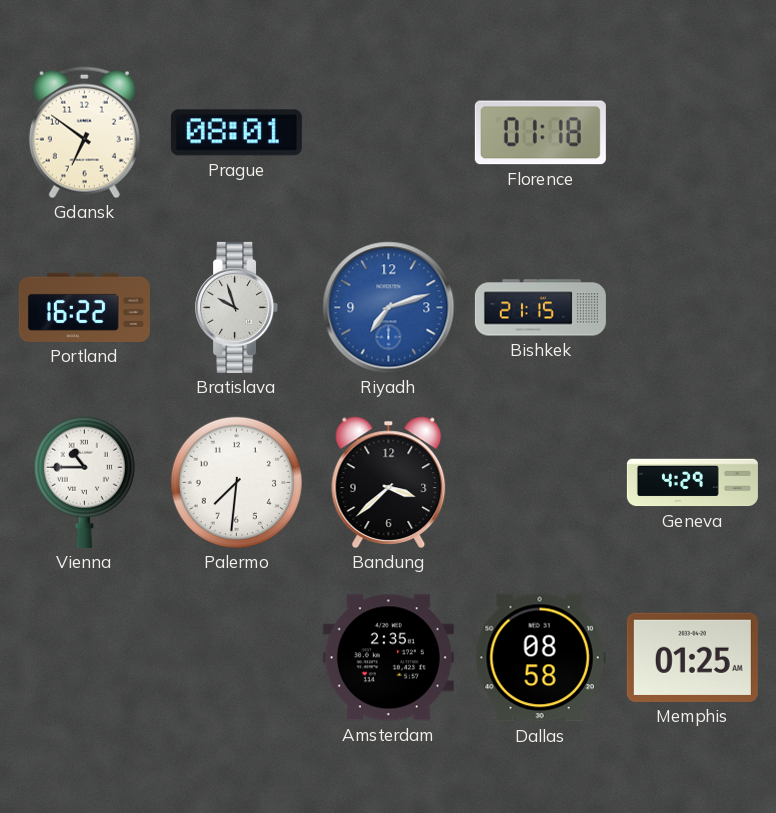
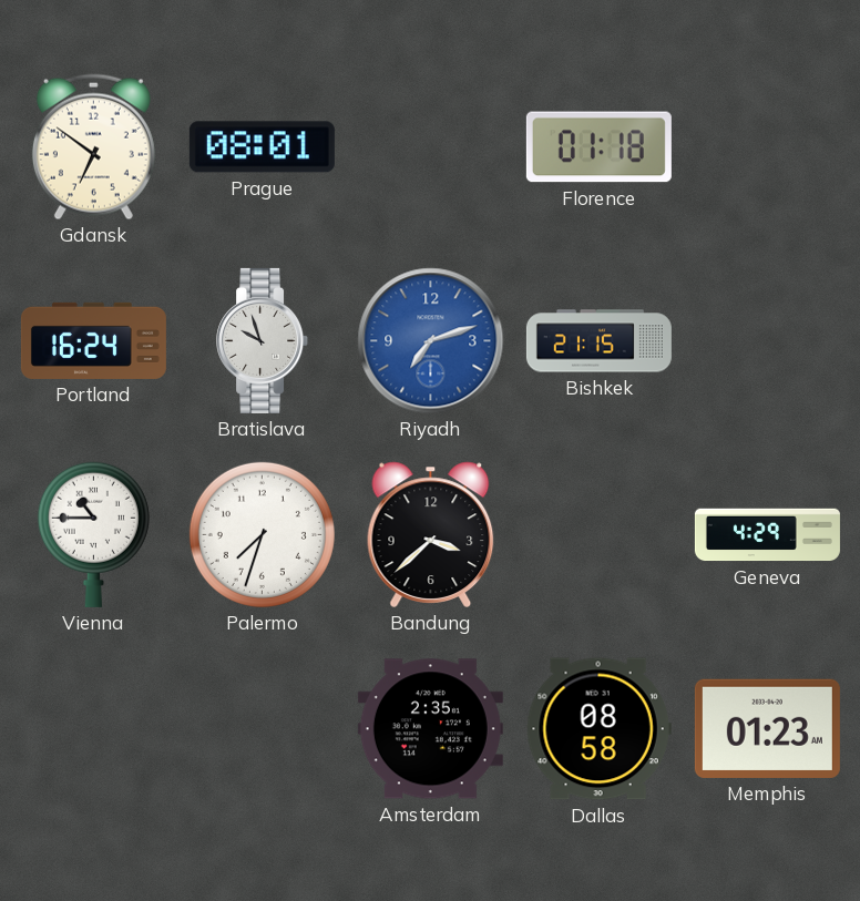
Portland: 16:22 -> 16:24 (93, 340)
Palermo: 7:31 -> 7:33 (262, 534)
Memphis: 01:25 -> 01:23 (767, 728)
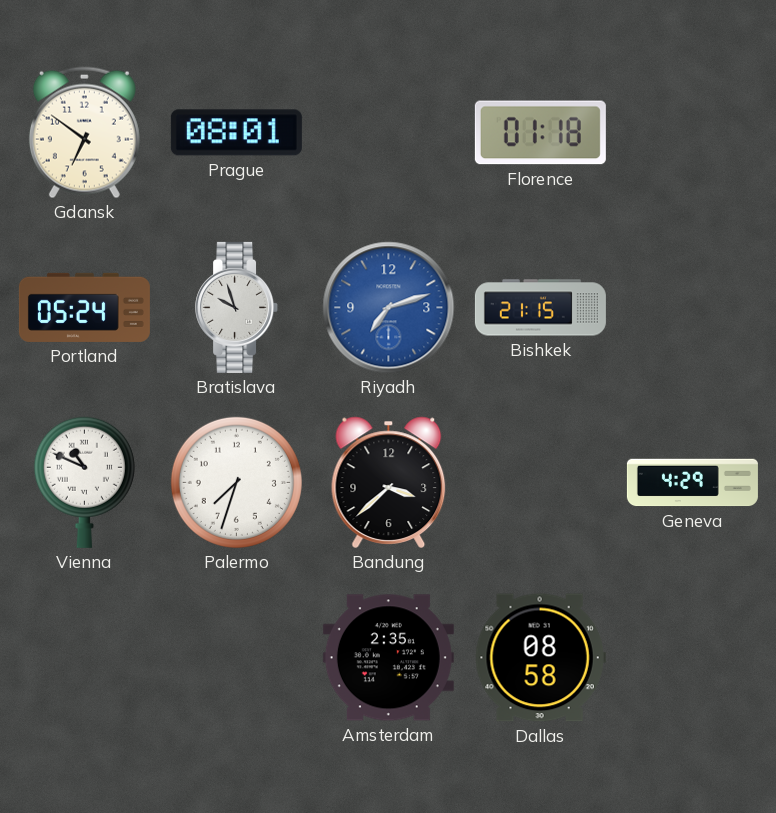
Portland: 16:24 -> 05:24 (84, 307)
Vienna: 10:45 -> 10:49 (84, 482)
Memphis: 01:23 -> none (767, 728)
